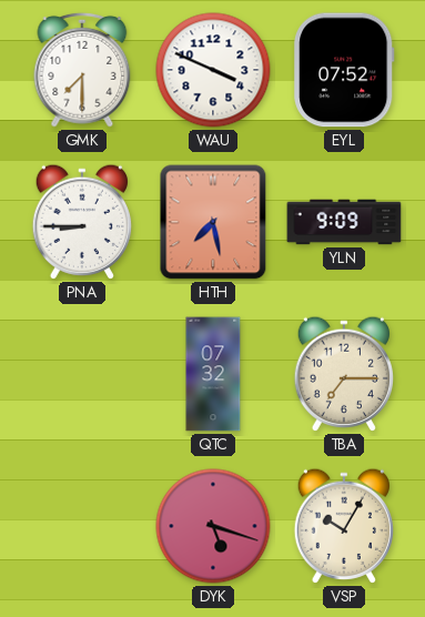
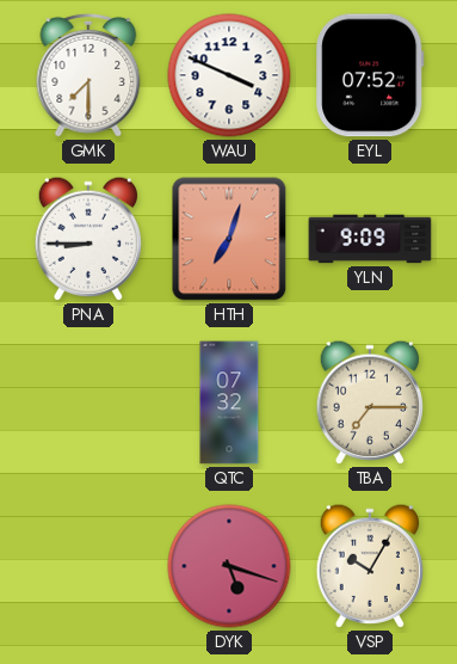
HTH: 7:28 -> 7:03 (229, 239)
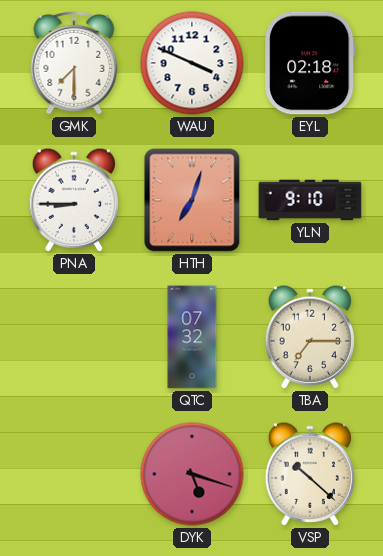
EYL: 07:52 -> 02:18 (310, 63)
YLN: 9:09 -> 9:10 (310, 200)
VSP: 10:05 -> 10:22 (309, 474)
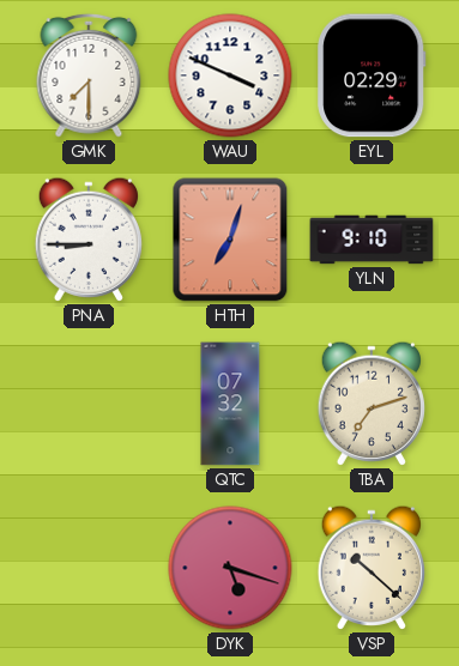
EYL: 02:18 -> 02:29 (372, 75)
TBA: 7:15 -> 7:12 (370, 404)
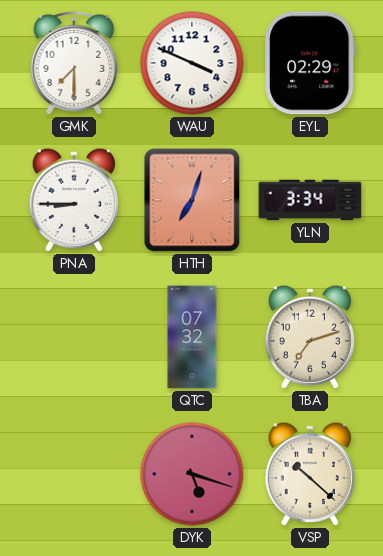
YLN: 9:10 -> 3:34 (310, 200)
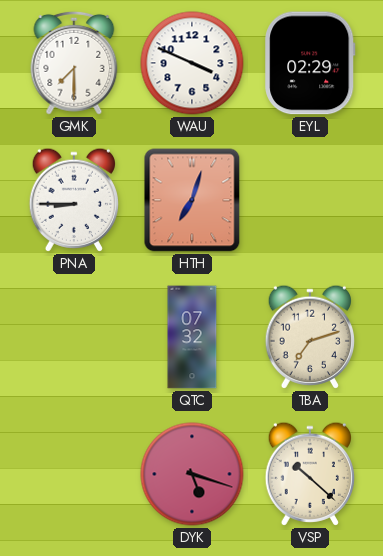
YLN: 3:34 -> none (310, 200)
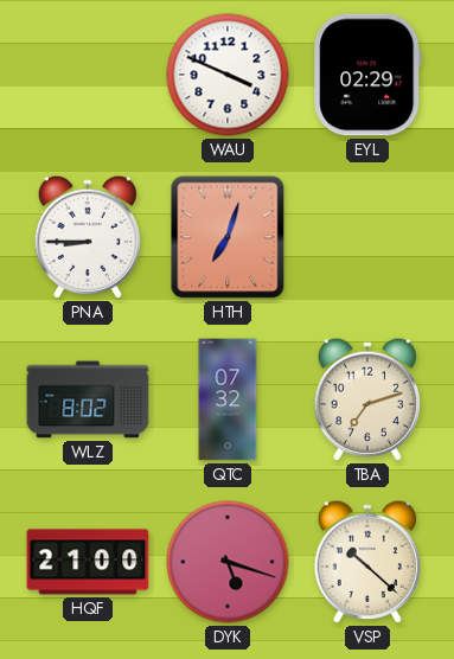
GMK: 7:30 -> none (74, 63)
WLZ: none -> 8:02 (88, 399)
HQF: none -> 21:00 (88, 562)
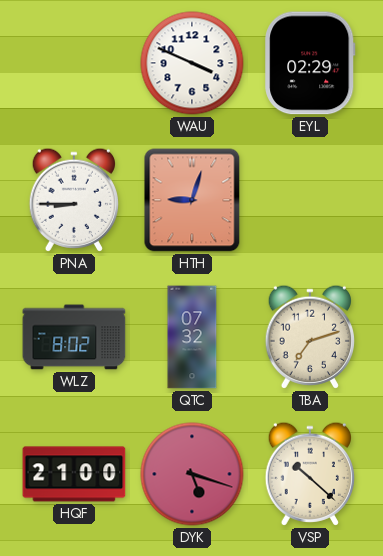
HTH: 7:03 -> 9:03 (192, 200)
